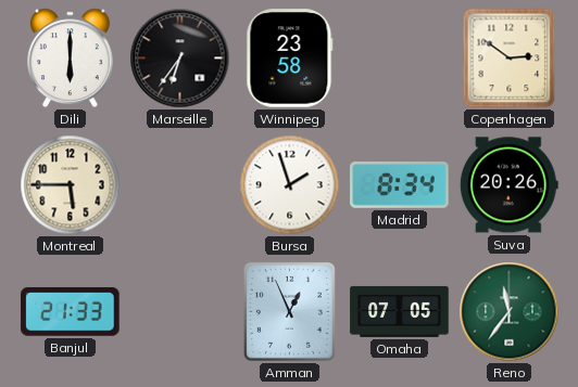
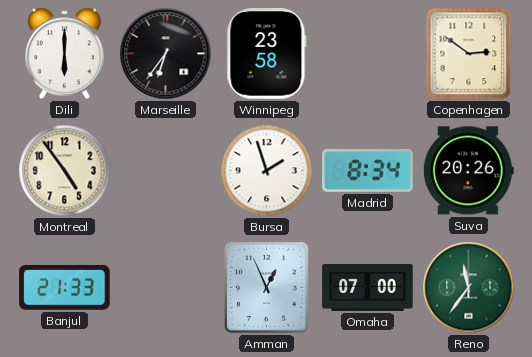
Montreal: 5:45 -> 4:54 (65, 171)
Omaha: 07:05 -> 07:00 (368, 287)
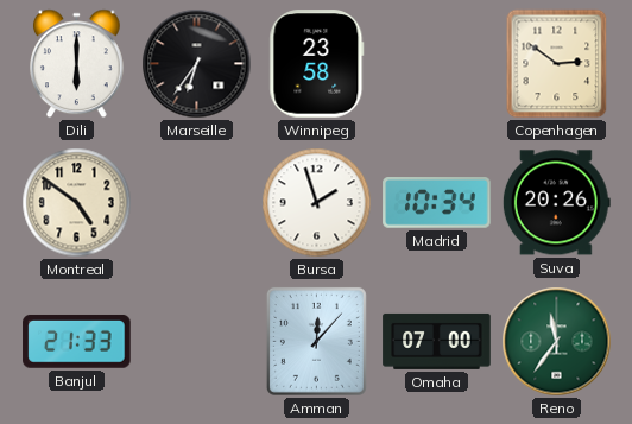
Montreal: 4:54 -> 4:51 (77, 203)
Madrid: 8:34 -> 10:34 (437, 203)
Amman: 12:56 -> 12:07 (316, 341)
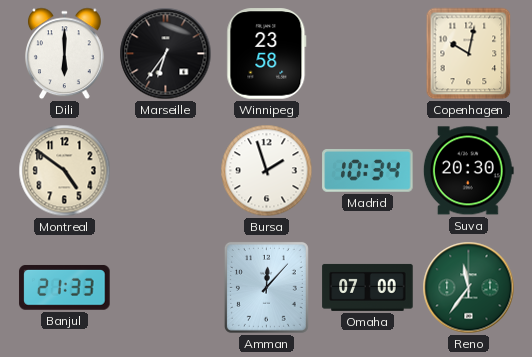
Copenhagen: 2:51 -> 10:02 (469, 54)
Suva: 20:26 -> 20:30 (468, 171)
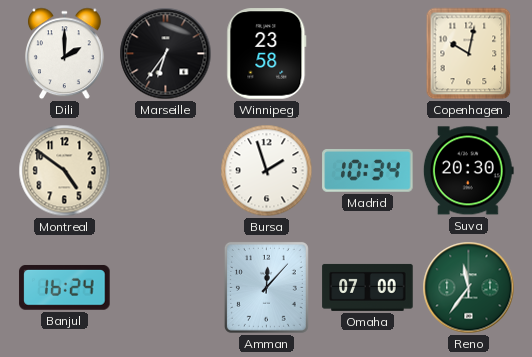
Dili: 6:00 -> 2:00 (65, 54)
Banjul: 21:33 -> 16:24 (65, 287)
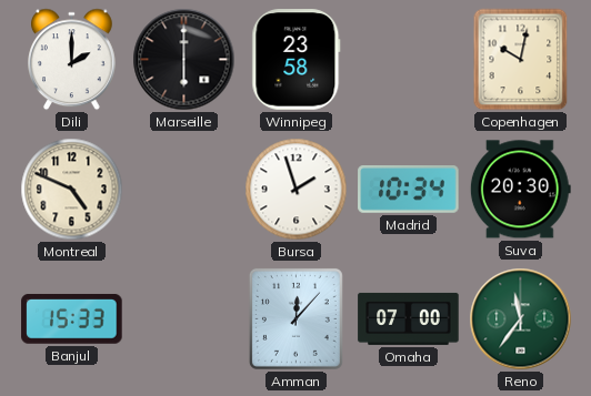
Marseille: 6:36 -> 6:00 (184, 60)
Montreal: 4:51 -> 4:49 (72, 190)
Banjul: 16:24 -> 15:33 (72, 318)
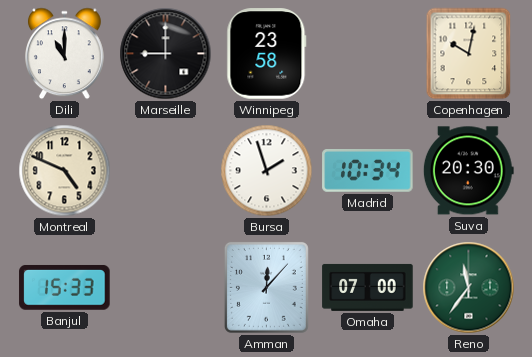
Dili: 2:00 -> 11:00 (65, 54)
Marseille: 6:00 -> 9:00 (166, 54)
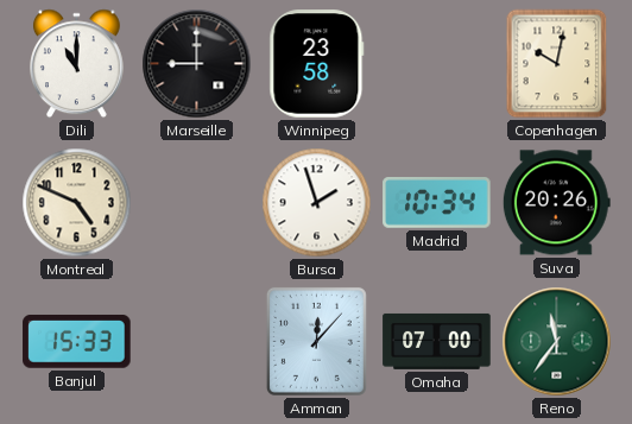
Suva: 20:30 -> 20:26 (556, 203)
